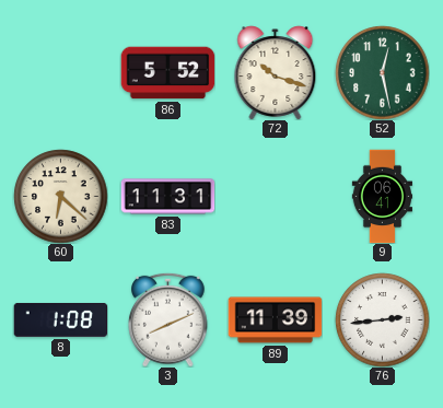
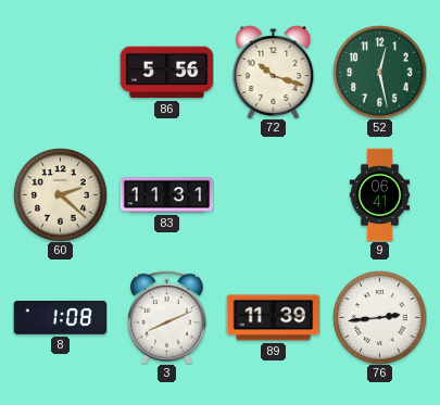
86: 5:52 -> 5:56 (166, 73)
60: 6:22 -> 2:22 (60, 194)
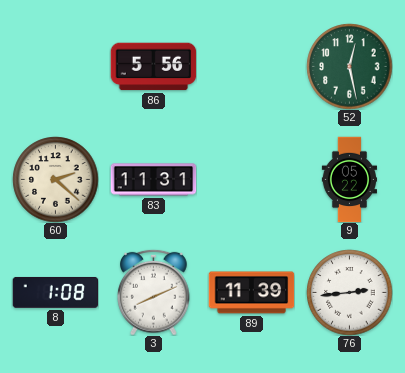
72: 10:18 -> none (274, 72)
9: 06:41 -> 05:22 (350, 179)
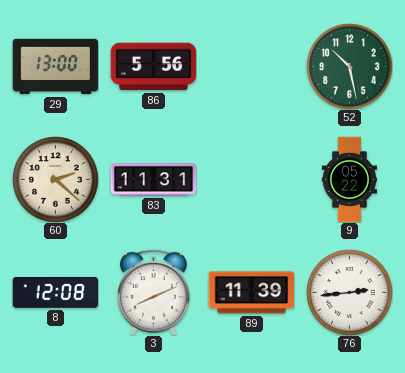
29: none -> 13:00 (55, 67)
52: 12:28 -> 10:28 (349, 66)
8: 1:08 -> 12:08 (55, 292)
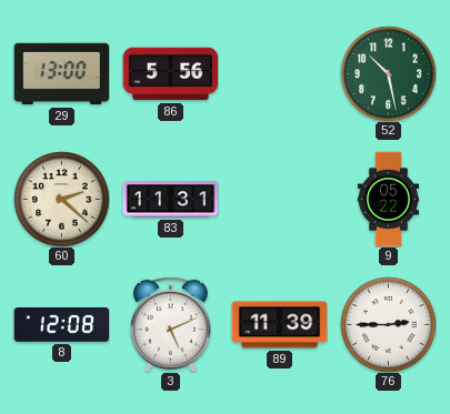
3: 8:11 -> 5:11 (171, 324)
76: 2:44 -> 2:45 (388, 324)
